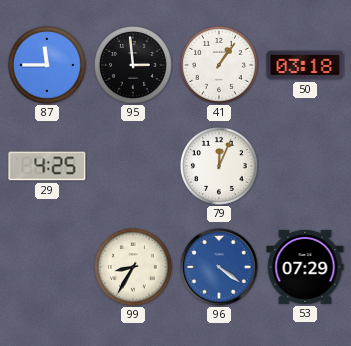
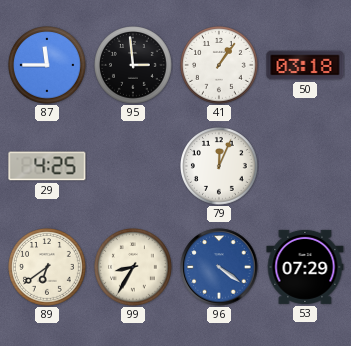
89: none -> 6:39 (48, 268)
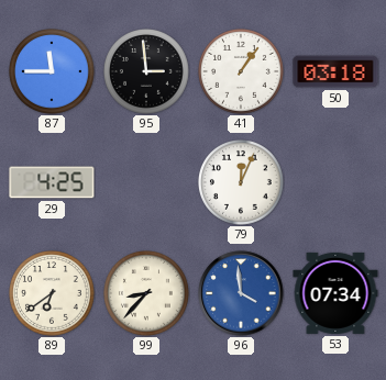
99: 8:35 -> 8:37 (147, 294)
96: 4:21 -> 3:59 (241, 293)
53: 07:29 -> 07:34 (335, 293)
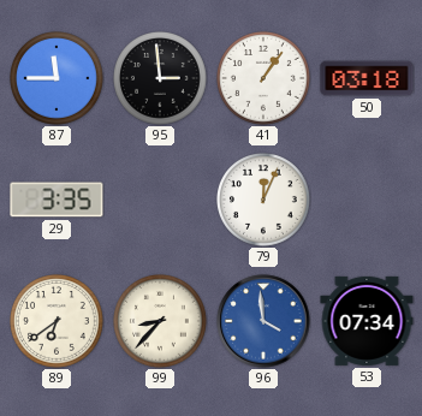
29: 4:25 -> 3:35 (57, 200)
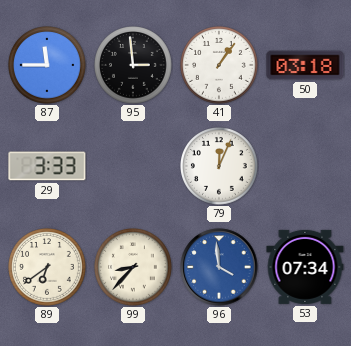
29: 3:35 -> 3:33 (47, 166)
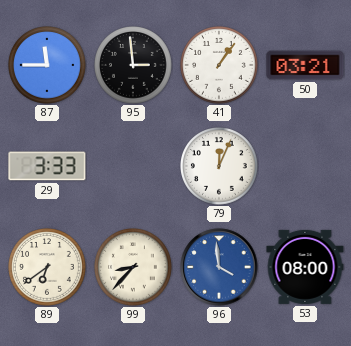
50: 03:18 -> 03:21 (305, 65)
53: 07:34 -> 08:00 (305, 267)
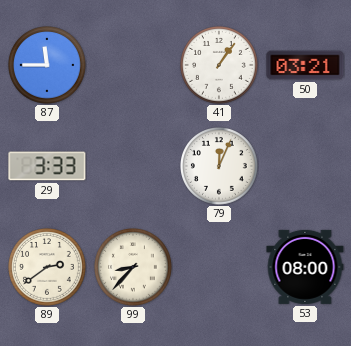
95: 2:59 -> none (134, 66)
89: 6:39 -> 2:39 (48, 268)
96: 3:59 -> none (219, 267)
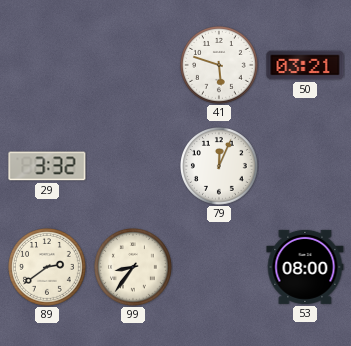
87: 11:45 -> none (48, 66)
41: 1:06 -> 5:48 (220, 66)
29: 3:33 -> 3:32 (47, 166)
99: 8:37 -> 8:36 (134, 268)
